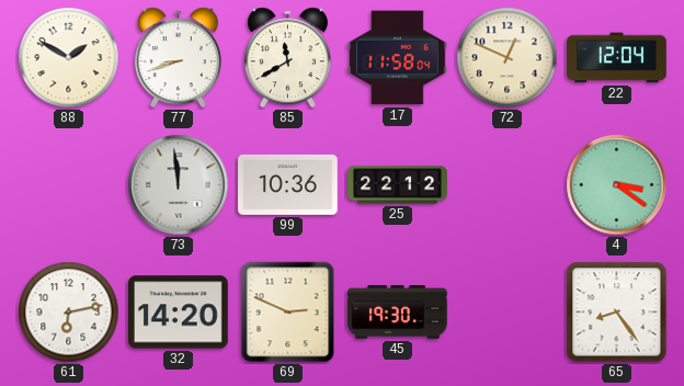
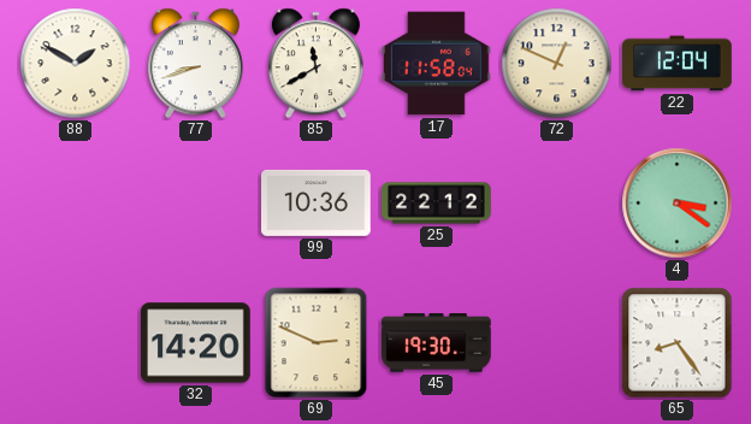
73: 11:59 -> none (179, 185)
61: 6:13 -> none (69, 313)
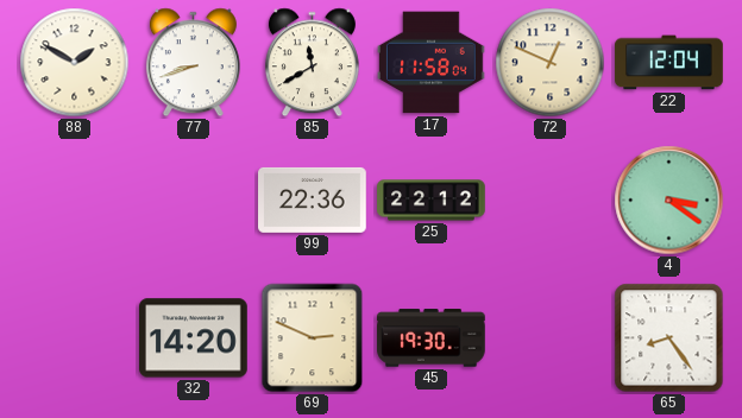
99: 10:36 -> 22:36 (313, 199)
